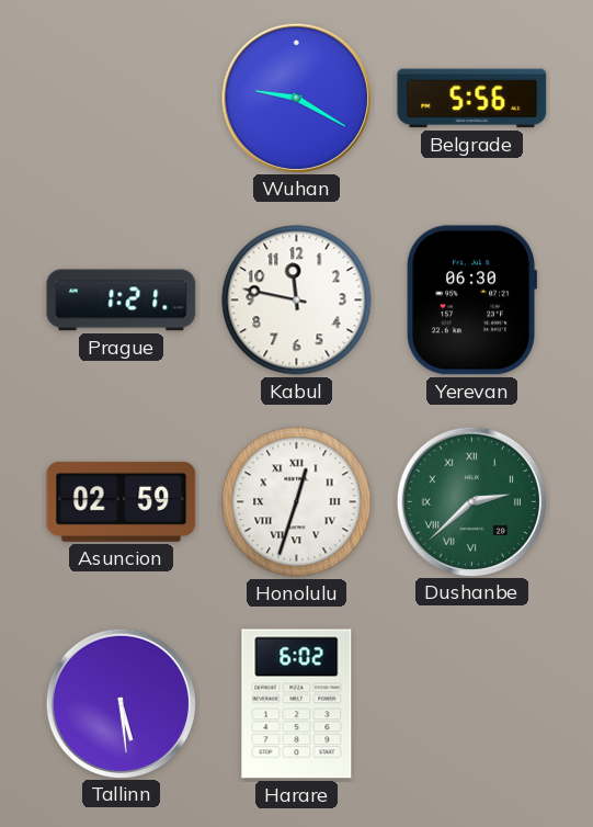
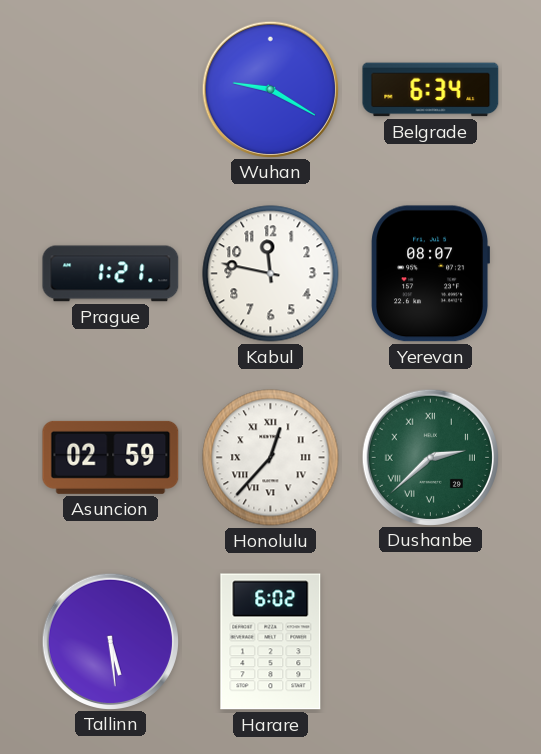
Belgrade: 5:56 -> 6:34 (431, 90)
Yerevan: 06:30 -> 08:07 (430, 274)
Honolulu: 12:33 -> 12:37 (271, 458)
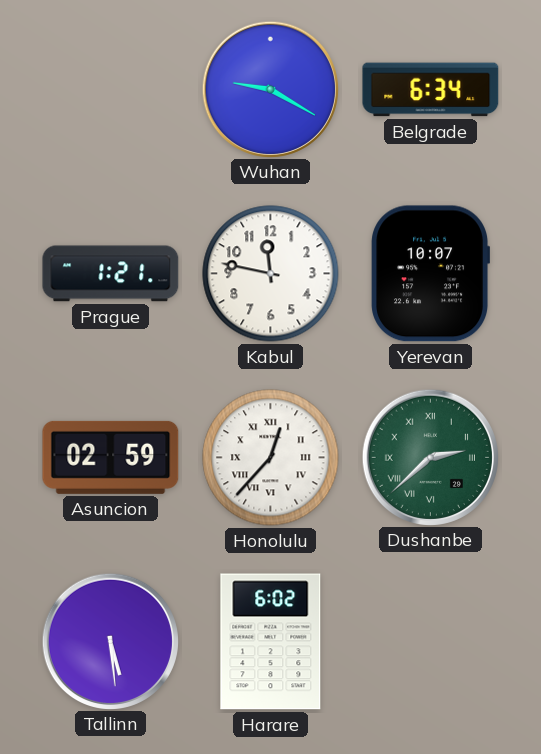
Yerevan: 08:07 -> 10:07 (430, 274)
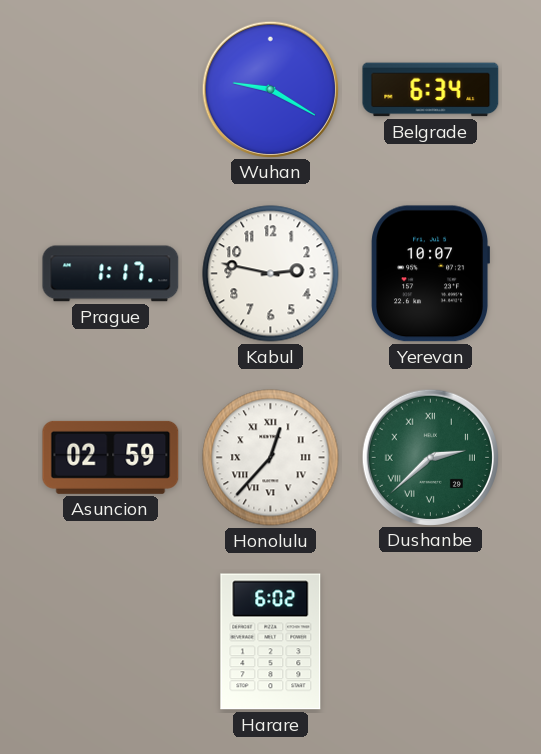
Prague: 1:21 -> 1:17 (111, 274)
Kabul: 11:47 -> 2:47 (271, 274)
Tallinn: 5:29 -> none (110, 641)
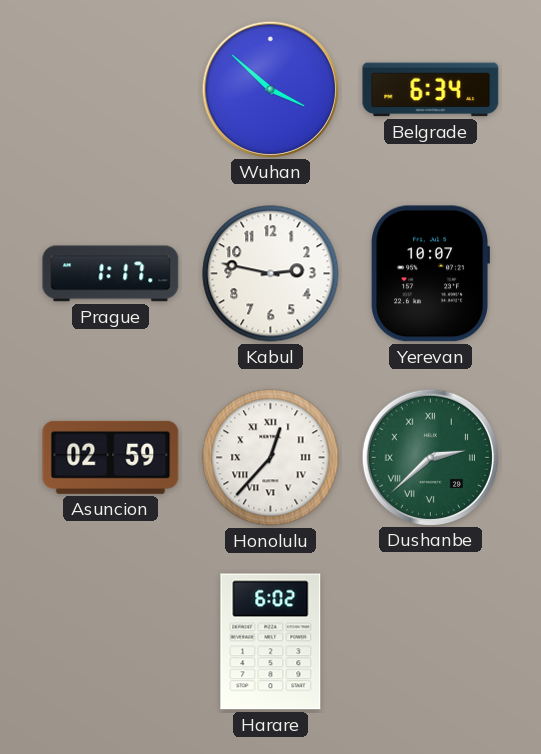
Wuhan: 9:20 -> 3:52 (270, 89)
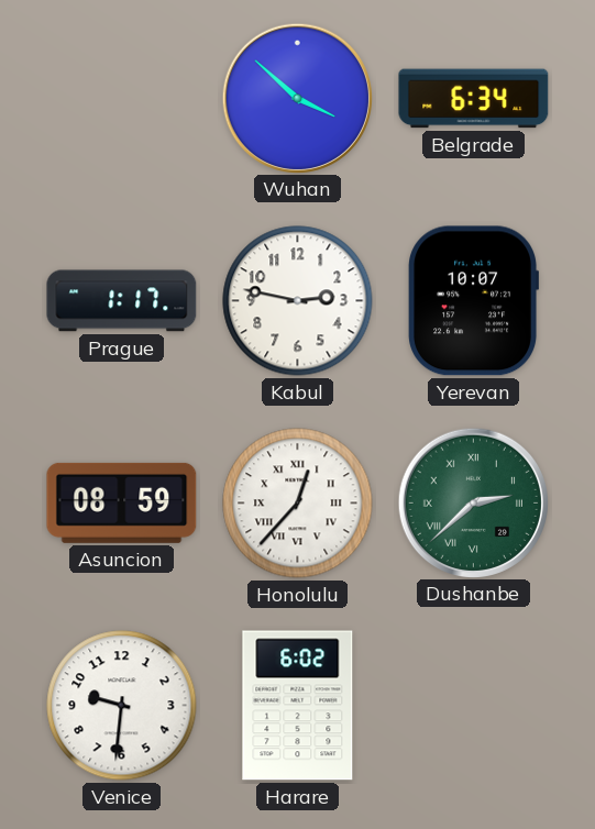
Asuncion: 02:59 -> 08:59 (122, 502)
Venice: none -> 9:31 (122, 706)
